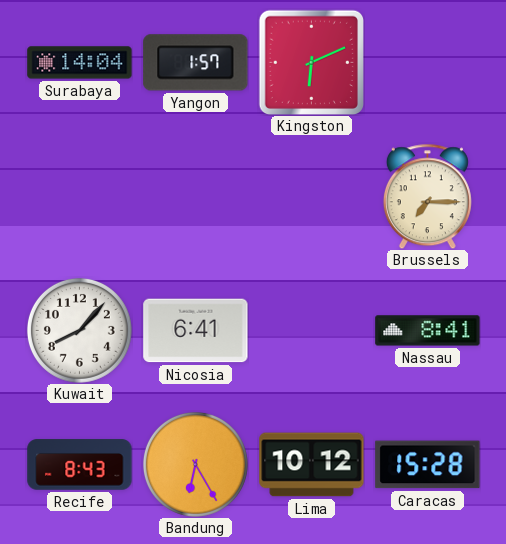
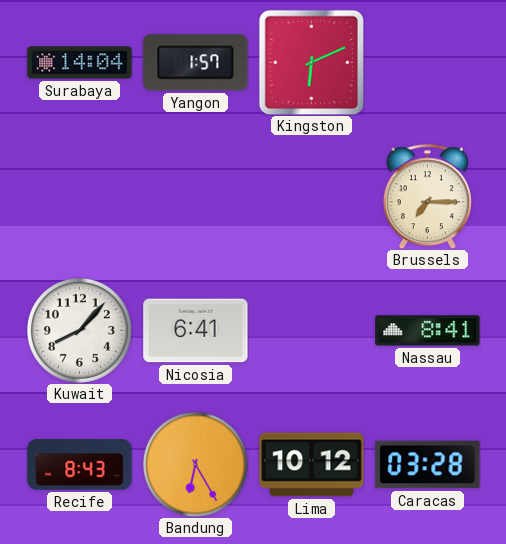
Caracas: 15:28 -> 03:28 (428, 465)
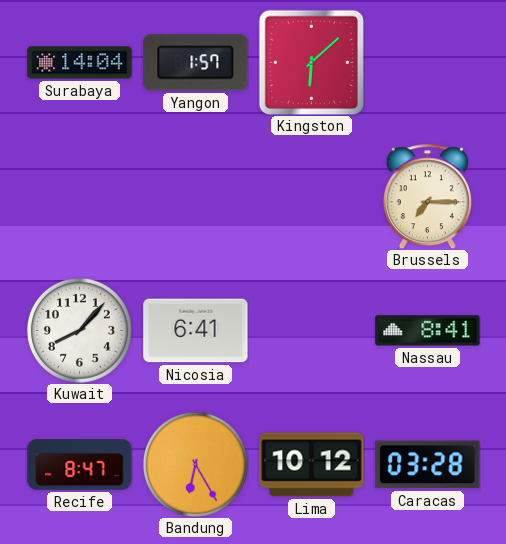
Kingston: 6:11 -> 6:08 (311, 62)
Recife: 8:43 -> 8:47 (80, 465)
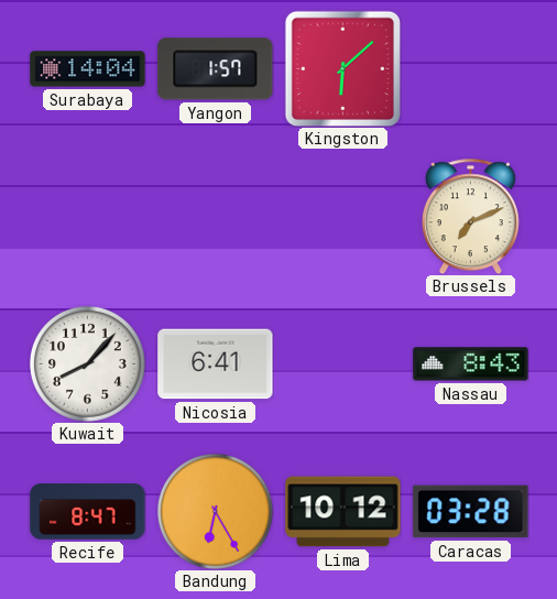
Brussels: 7:15 -> 7:11 (470, 216)
Nassau: 8:41 -> 8:43 (471, 364)
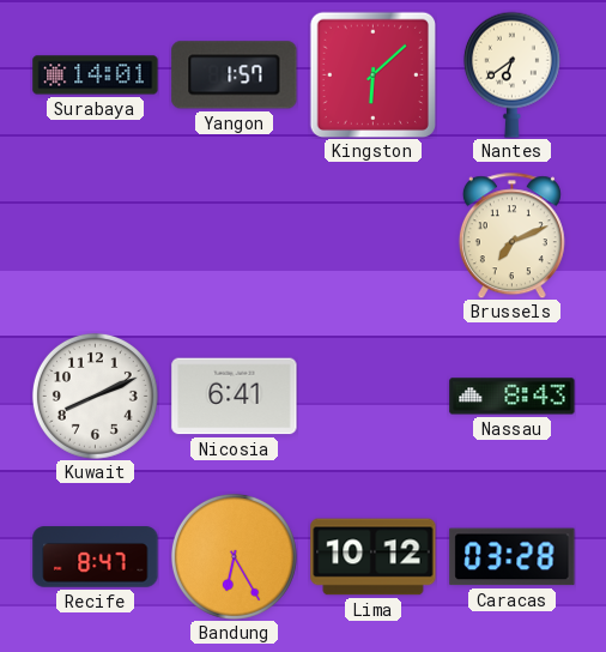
Surabaya: 14:04 -> 14:01 (96, 76)
Nantes: none -> 6:39 (511, 74)
Kuwait: 8:07 -> 8:11 (95, 396)
